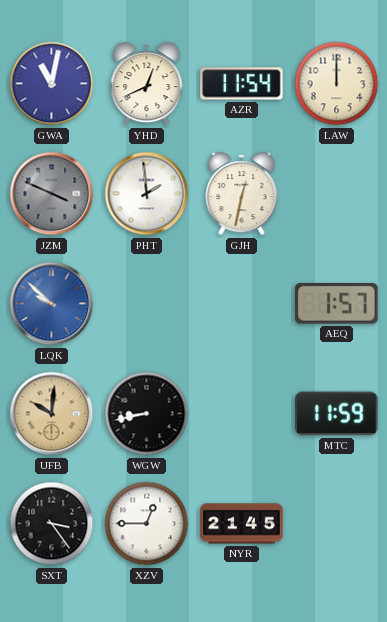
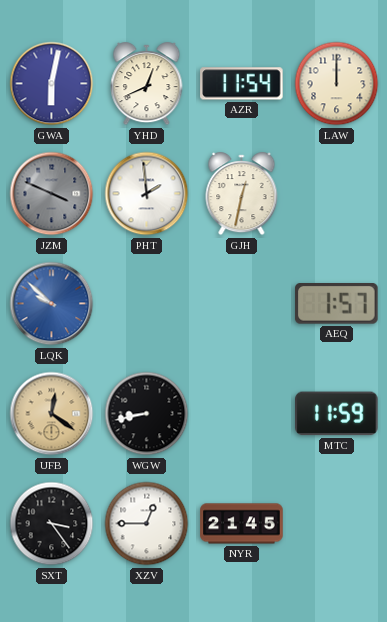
GWA: 11:02 -> 6:02 (52, 84)
UFB: 10:01 -> 12:21 (52, 414)
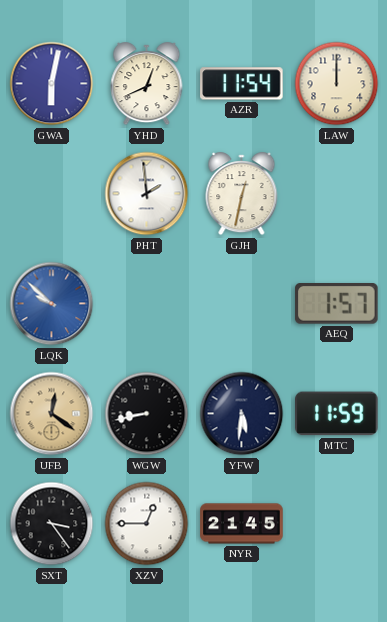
JZM: 3:49 -> none (52, 194)
YFW: none -> 5:31 (242, 414)
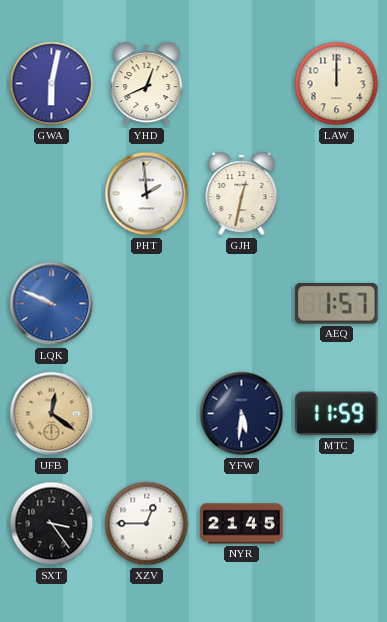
AZR: 11:54 -> none (242, 84)
LQK: 9:52 -> 9:49 (52, 304)
WGW: 8:43 -> none (147, 414)
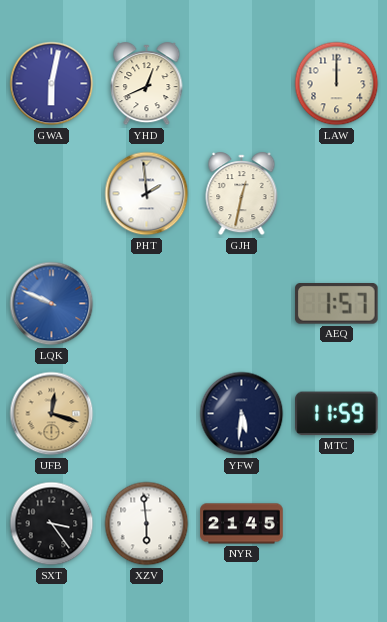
UFB: 12:21 -> 12:18 (52, 414)
XZV: 12:45 -> 5:59 (147, 524)
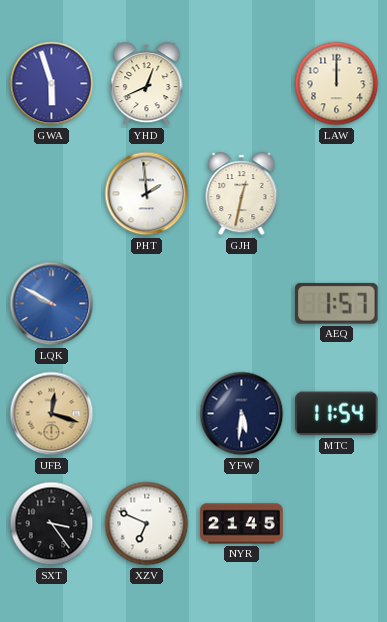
GWA: 6:02 -> 5:57 (52, 84)
LQK: 9:49 -> 9:50 (52, 304)
MTC: 11:59 -> 11:54 (337, 414)
XZV: 5:59 -> 6:49 (147, 524)
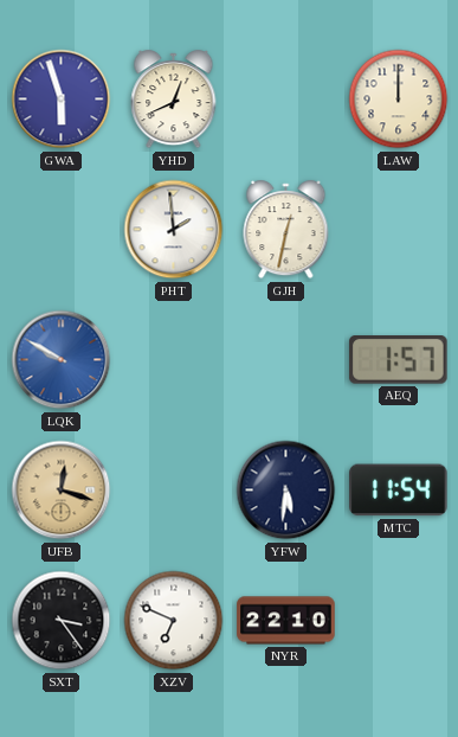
NYR: 21:45 -> 22:10 (286, 621)
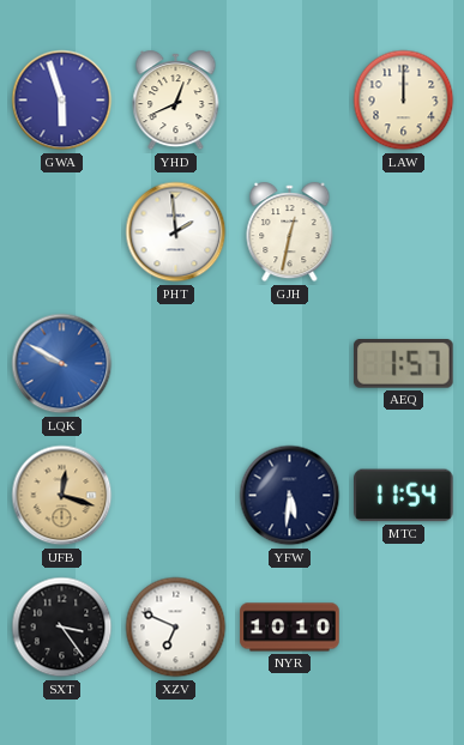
NYR: 22:10 -> 10:10 (290, 628)
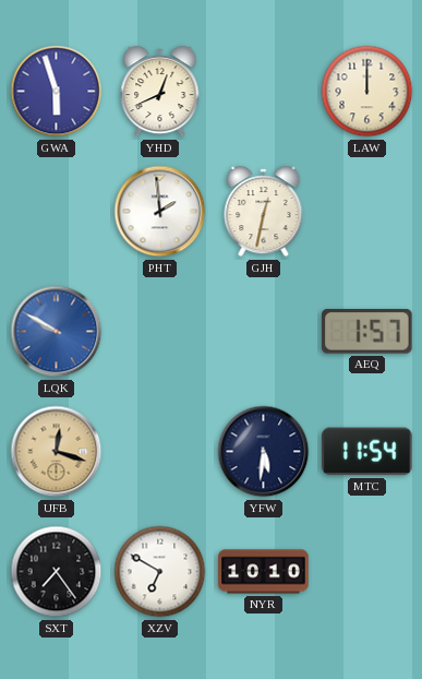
SXT: 3:24 -> 7:24 (57, 572)
XZV: 6:49 -> 6:50 (160, 572)
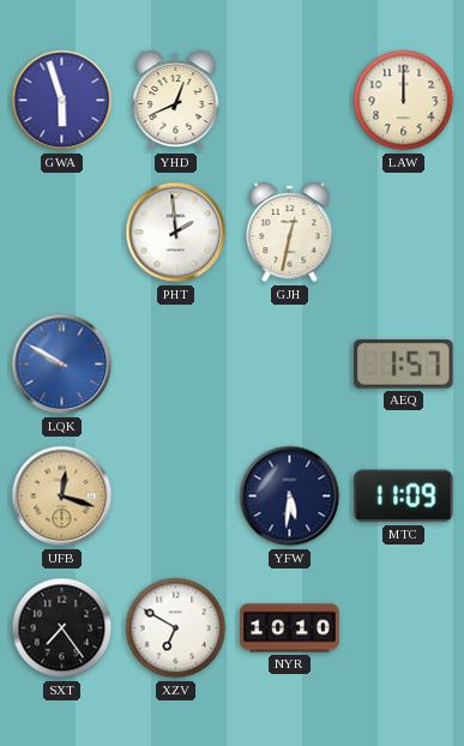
MTC: 11:54 -> 11:09 (404, 497)
